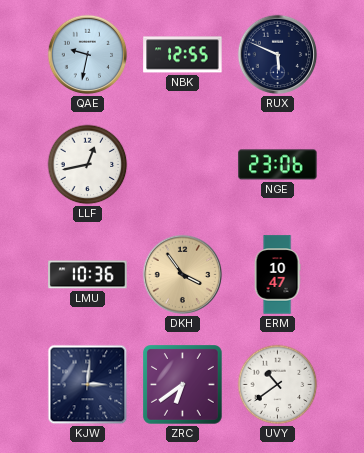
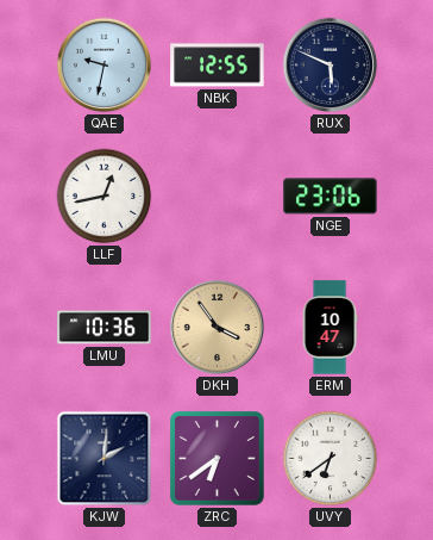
KJW: 3:01 -> 2:01 (105, 459)
UVY: 10:39 -> 6:39 (331, 459)
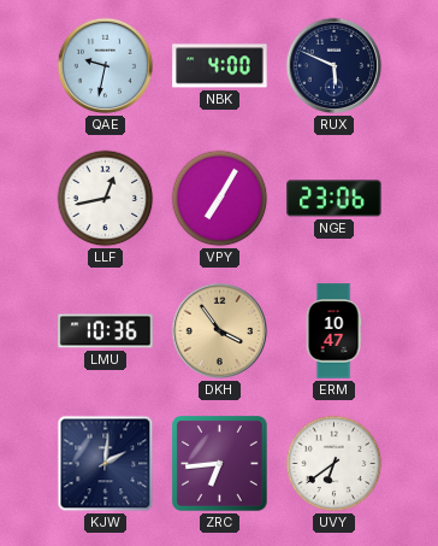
NBK: 12:55 -> 4:00 (220, 66)
VPY: none -> 7:05 (220, 199)
ZRC: 6:39 -> 6:44 (220, 464)
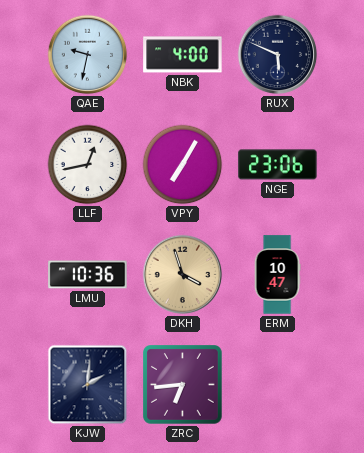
DKH: 3:54 -> 3:57 (183, 275)
UVY: 6:39 -> none (335, 464)
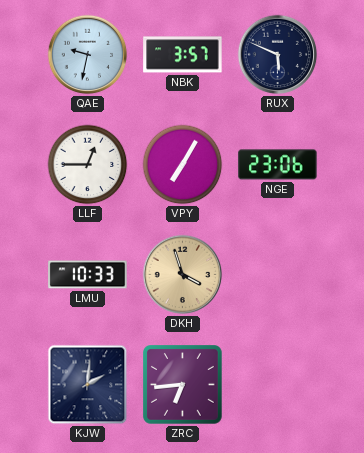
NBK: 4:00 -> 3:57 (183, 55)
LLF: 12:43 -> 12:45 (88, 165)
LMU: 10:36 -> 10:33 (88, 275)
ERM: 10:47 -> none (277, 275)
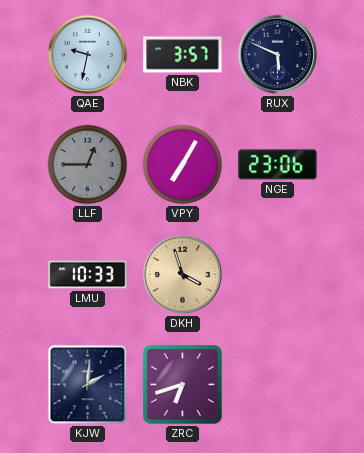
LLF dial: white -> grey (88, 165)
ZRC: 6:44 -> 6:42 (183, 385)
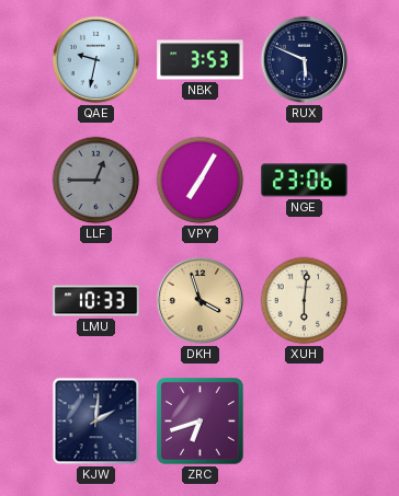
NBK: 3:57 -> 3:53 (201, 60)
XUH: none -> 6:01 (305, 301)
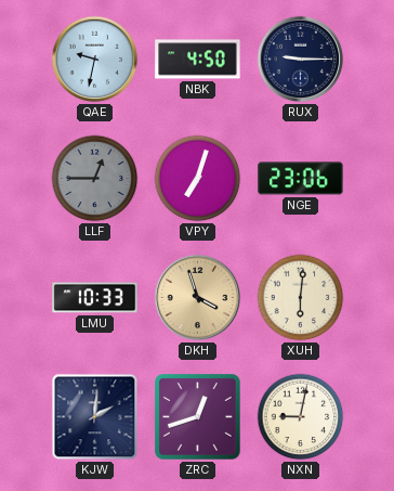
NBK: 3:53 -> 4:50 (198, 60)
RUX: 5:49 -> 9:15 (301, 60)
VPY: 7:05 -> 7:03 (198, 179)
ZRC: 6:42 -> 12:42 (198, 417)
NXN: none -> 9:02 (301, 417)
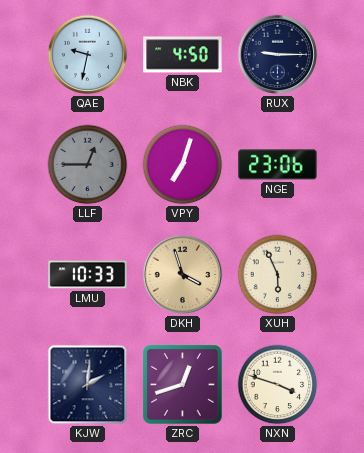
XUH: 6:01 -> 5:56 (278, 275)
NXN: 9:02 -> 3:48 (278, 385)
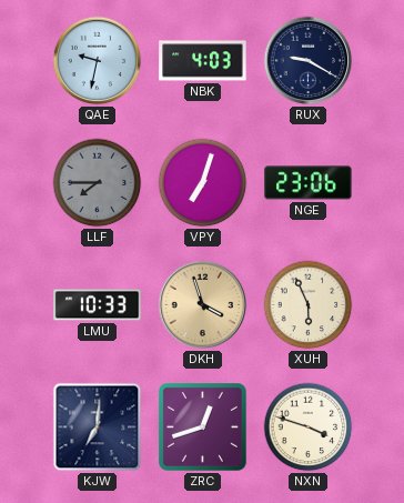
NBK: 4:50 -> 4:03 (203, 61)
RUX: 9:15 -> 9:20 (309, 61)
LLF: 12:45 -> 7:45 (98, 183)
KJW: 2:01 -> 7:01 (98, 427)
